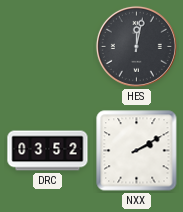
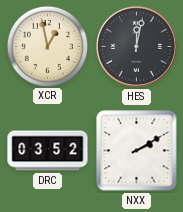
XCR: none -> 12:58 (47, 46)
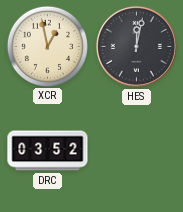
NXX: 2:10 -> none (137, 151)
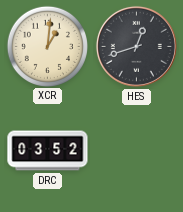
XCR: 12:58 -> 1:01 (47, 46)
HES: 12:02 -> 12:42 (136, 46)
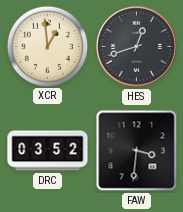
XCR: 1:01 -> 12:59 (47, 46)
FAW: none -> 3:31 (137, 151)
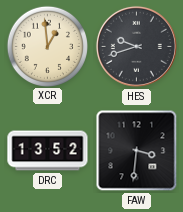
HES: 12:42 -> 9:42 (136, 46)
DRC: 03:52 -> 13:52 (48, 151)
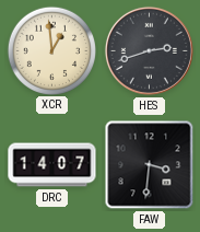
HES: 9:42 -> 2:42 (149, 50)
DRC: 13:52 -> 14:07 (52, 165)
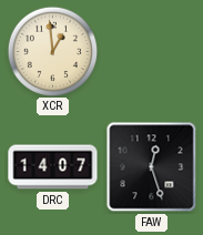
HES: 2:42 -> none (149, 50)
FAW: 3:31 -> 12:27 (152, 167)
